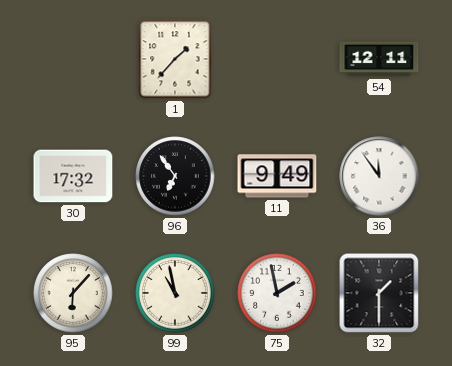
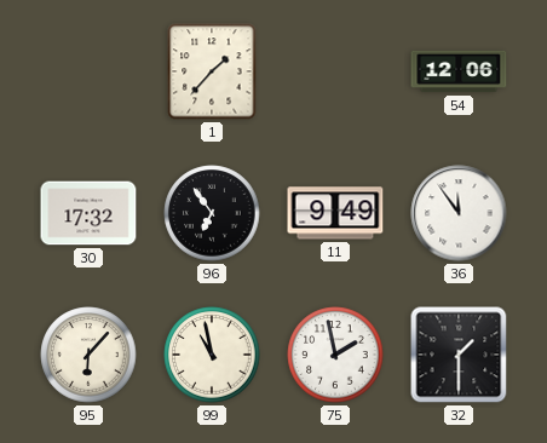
54: 12:11 -> 12:06 (459, 71)
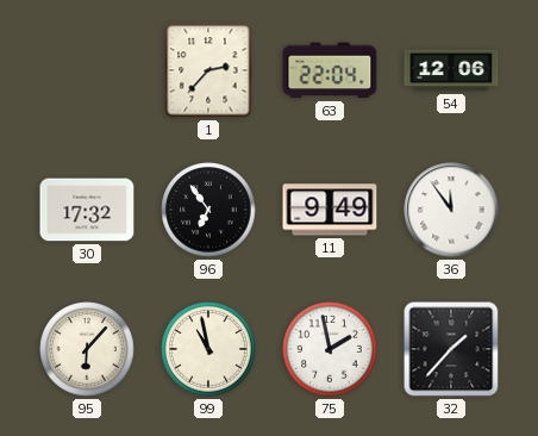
1: 1:37 -> 2:37 (208, 70)
63: none -> 22:04 (330, 70)
32: 1:30 -> 1:37 (451, 349)
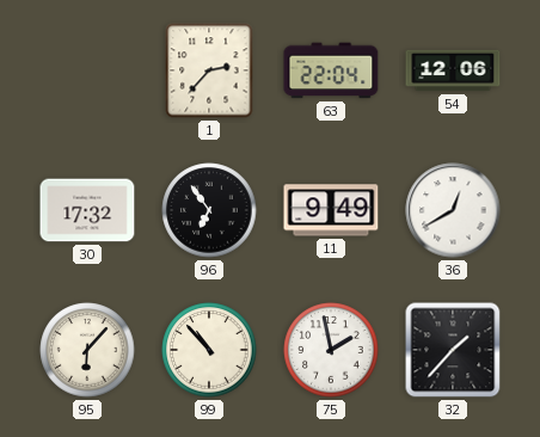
36: 11:54 -> 12:40 (453, 210)
99: 10:58 -> 10:53 (209, 350)
